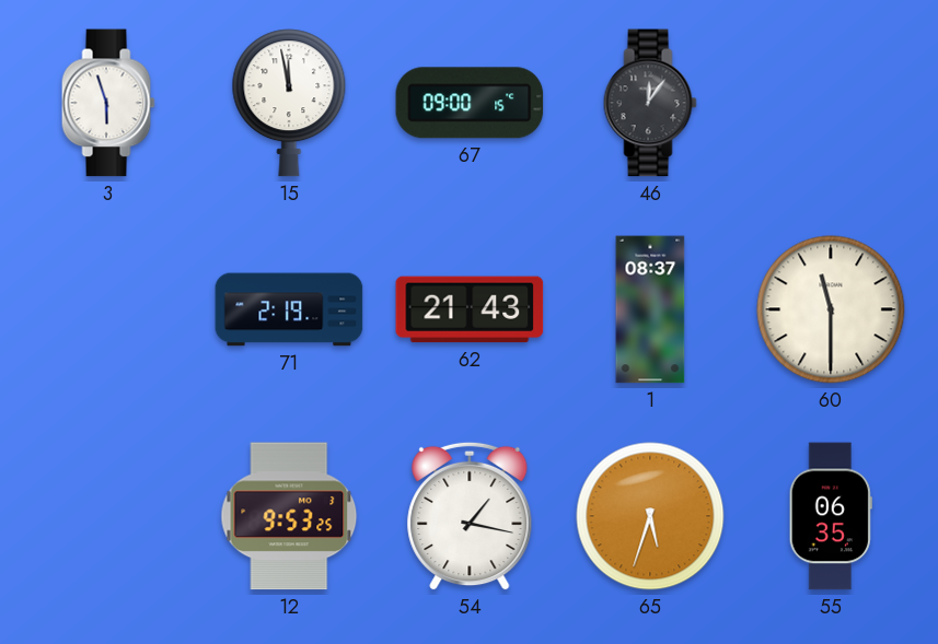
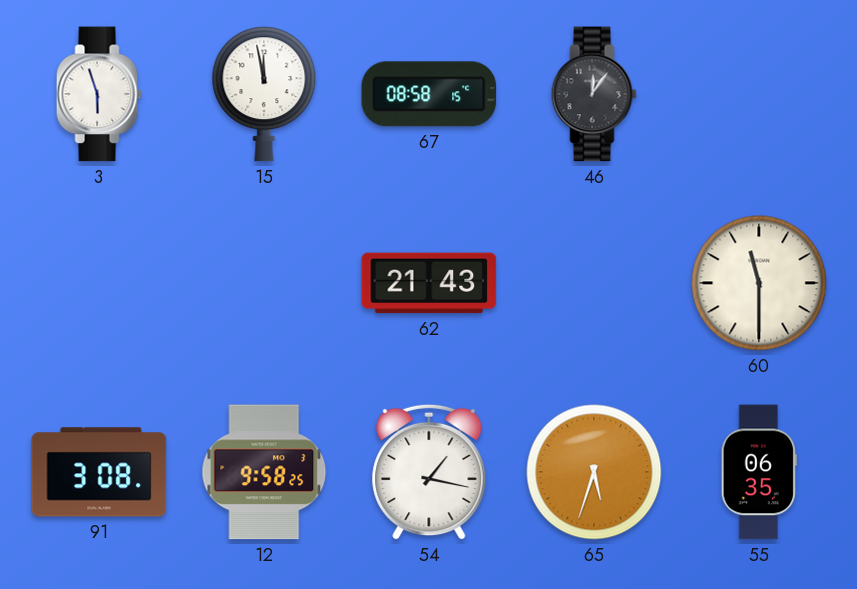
67: 09:00 -> 08:58 (429, 94)
71: 2:19 -> none (289, 309)
1: 08:37 -> none (650, 309)
91: none -> 3:08 (99, 472)
12: 9:53 -> 9:58 (264, 472)
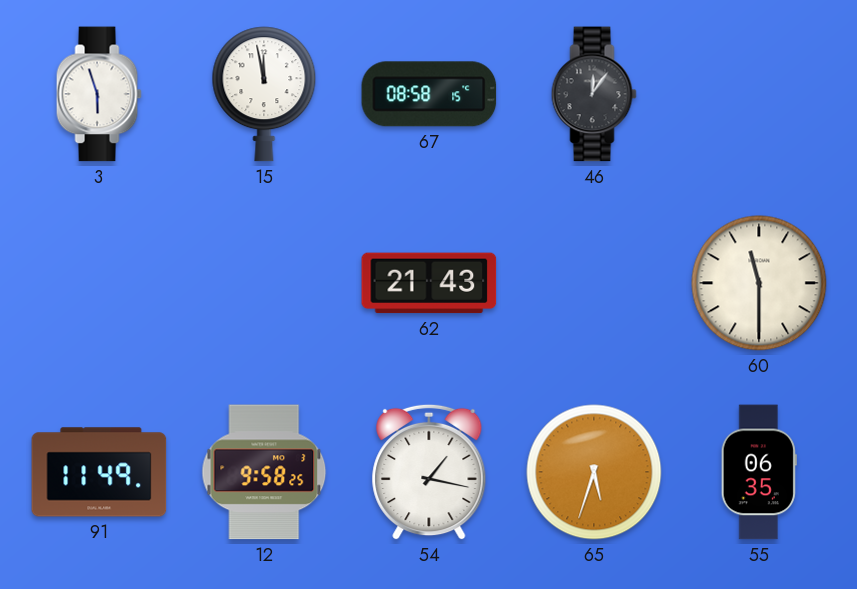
91: 3:08 -> 11:49 (99, 472)
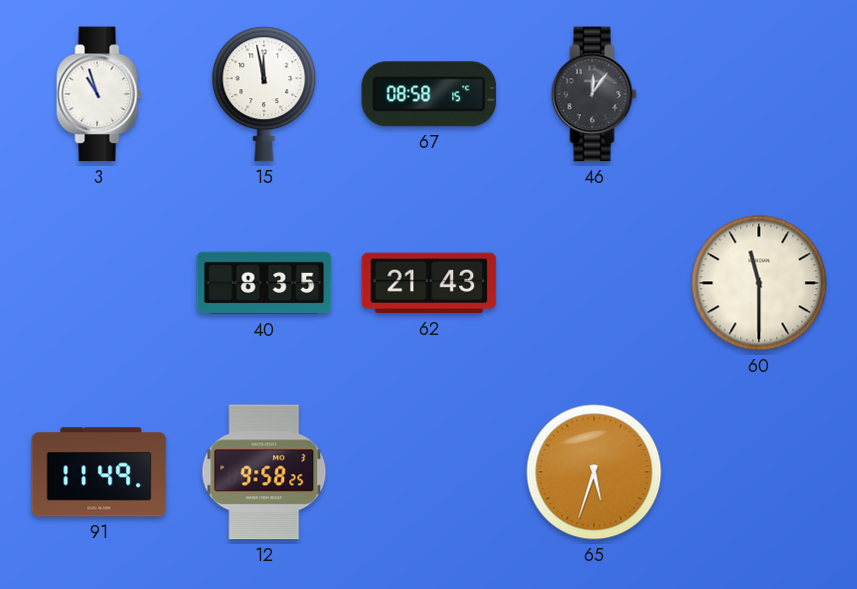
3: 5:57 -> 10:57 (99, 94)
40: none -> 8:35 (264, 283)
54: 1:17 -> none (429, 472)
55: 06:35 -> none (759, 472)
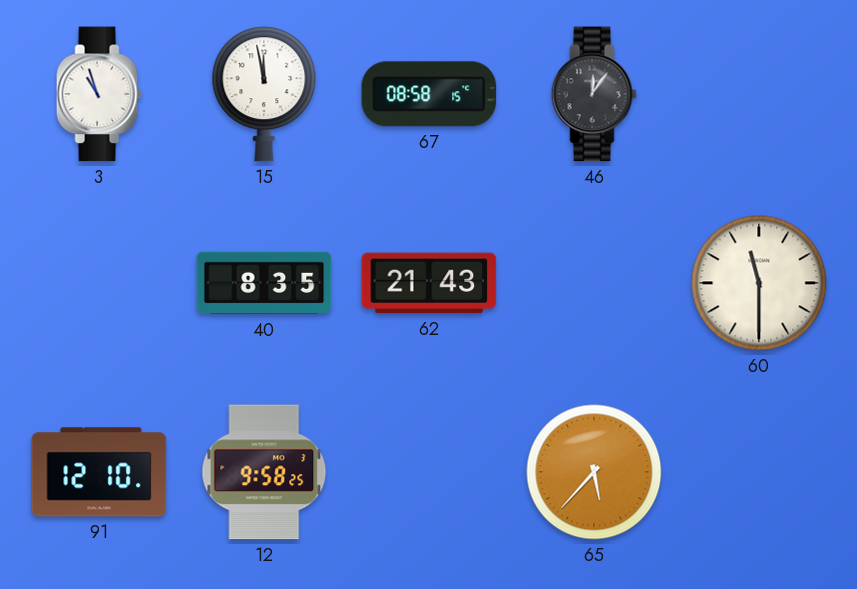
91: 11:49 -> 12:10 (99, 472)
65: 5:33 -> 5:37 (594, 472)
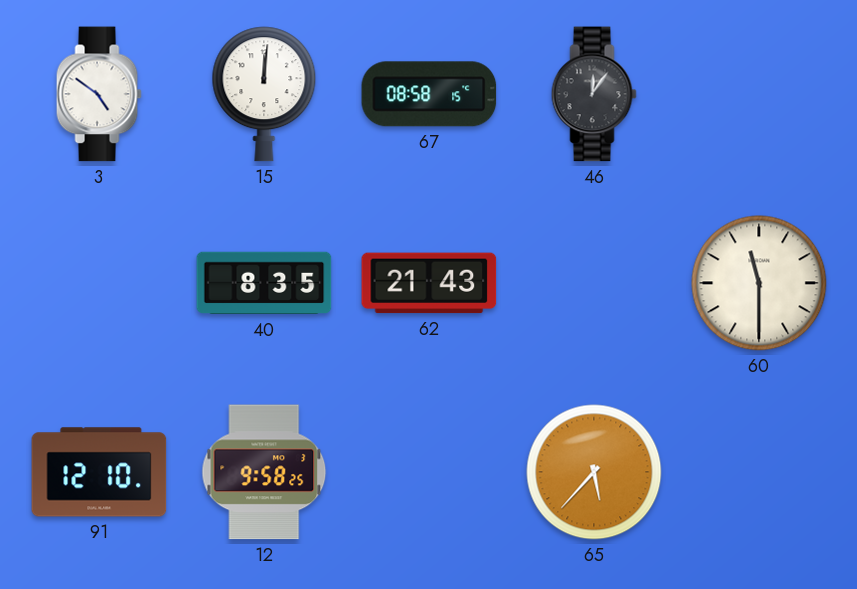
3: 10:57 -> 4:51 (99, 94)
15: 11:58 -> 12:01 (264, 94)
